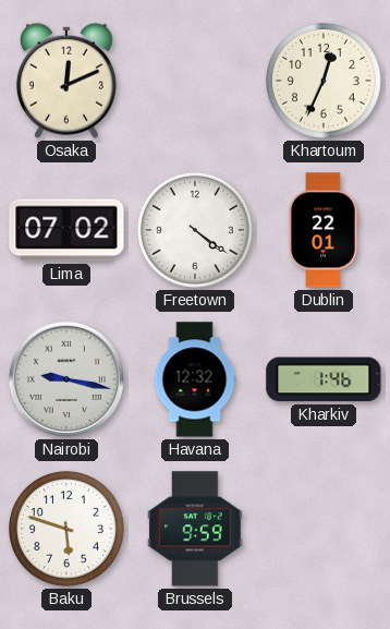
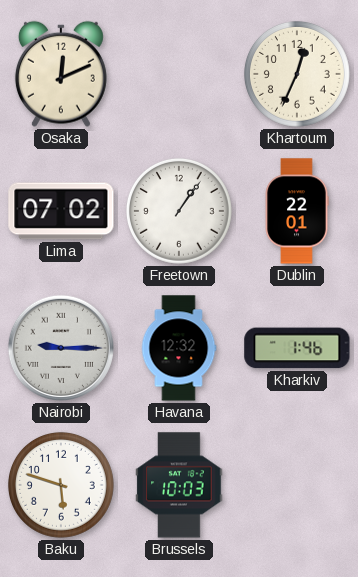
Freetown: 4:21 -> 1:06 (179, 211)
Nairobi: 9:17 -> 9:15 (61, 348)
Brussels: 9:59 -> 10:03 (179, 485)
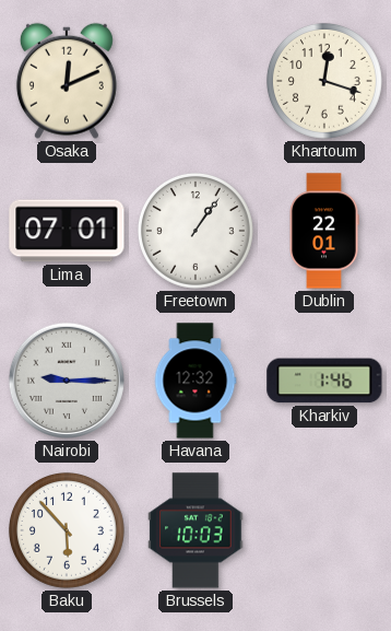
Khartoum: 12:34 -> 12:18 (324, 81)
Lima: 07:02 -> 07:01 (67, 231)
Baku: 5:48 -> 5:53 (67, 530)
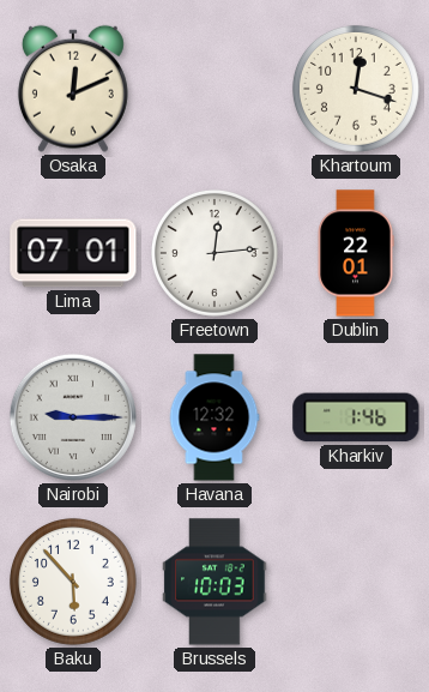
Freetown: 1:06 -> 12:14 (214, 253)
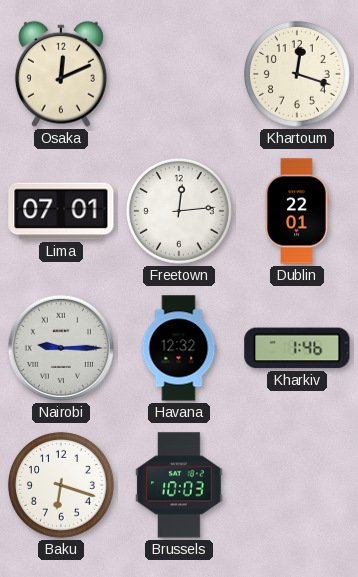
Baku: 5:53 -> 6:18 (61, 485)
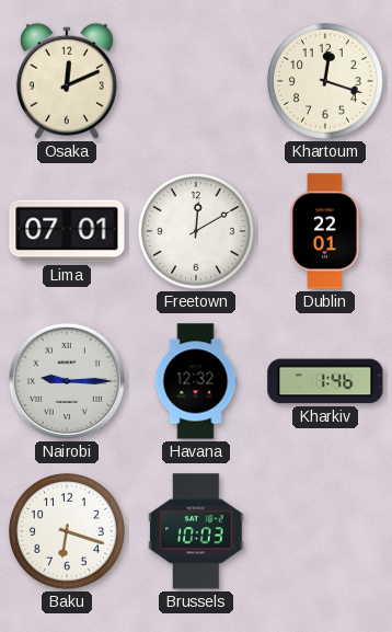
Freetown: 12:14 -> 12:10 (196, 231)
